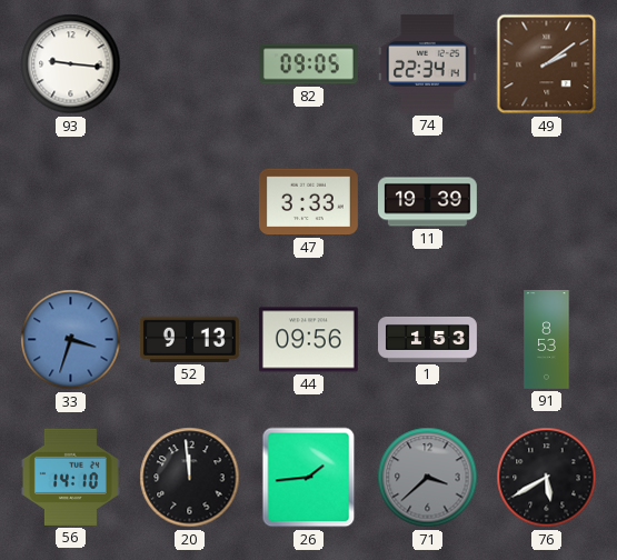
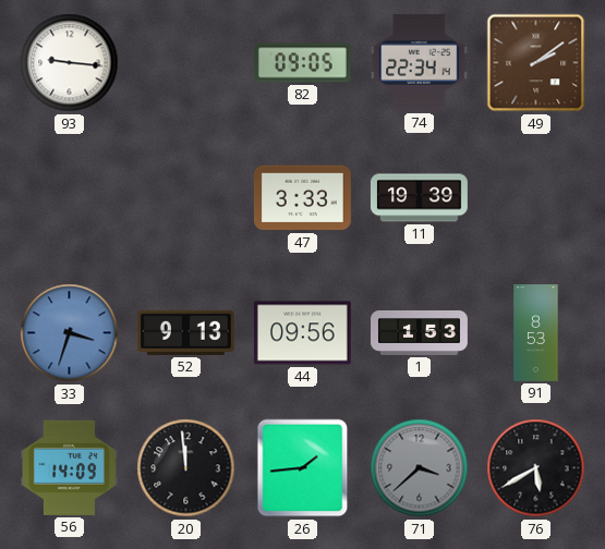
56: 14:10 -> 14:09 (69, 467)
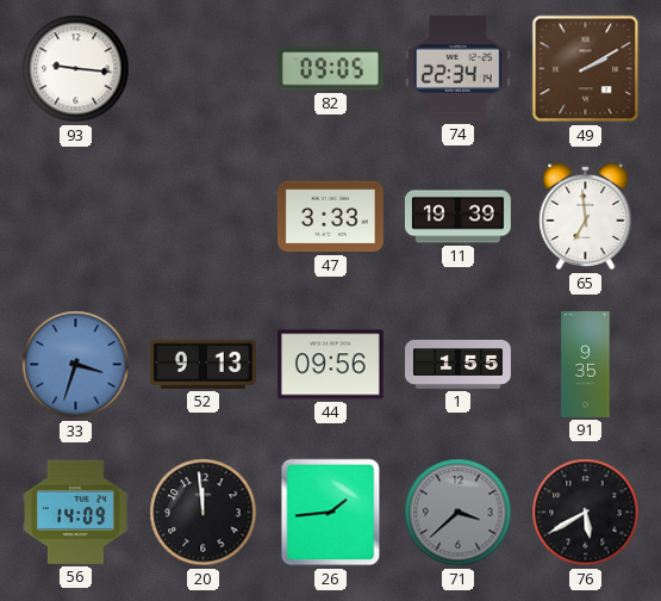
49: 2:09 -> 2:10 (586, 69)
65: none -> 6:59 (586, 217)
1: 1:53 -> 1:55 (459, 364)
91: 8:53 -> 9:35 (586, 365)
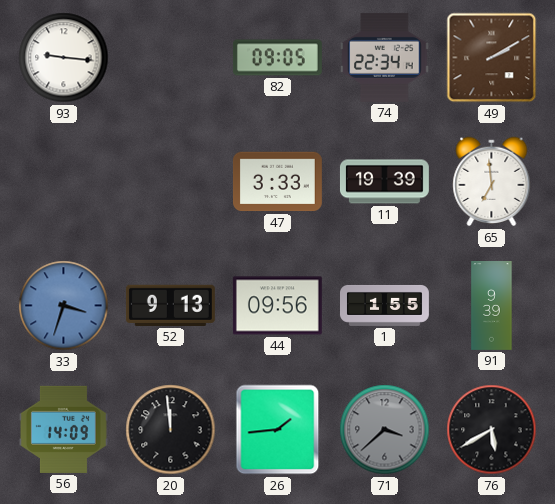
91: 9:35 -> 9:39 (492, 306)
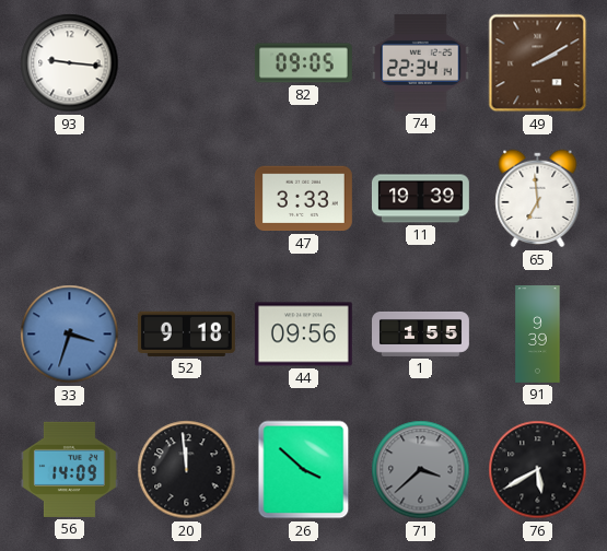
52: 9:13 -> 9:18 (186, 333)
26: 1:44 -> 3:52 (304, 470)
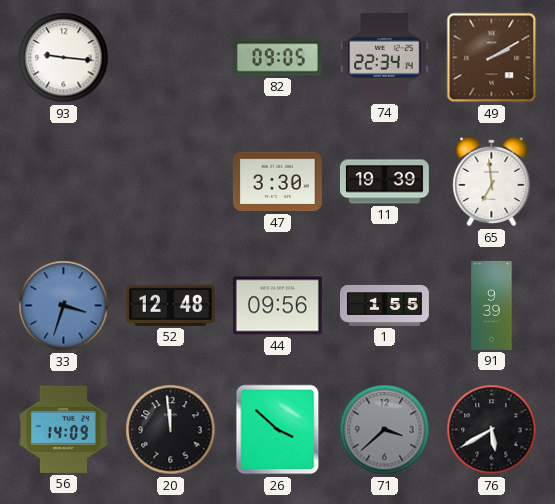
47: 3:33 -> 3:30 (277, 182)
52: 9:18 -> 12:48 (170, 305)
